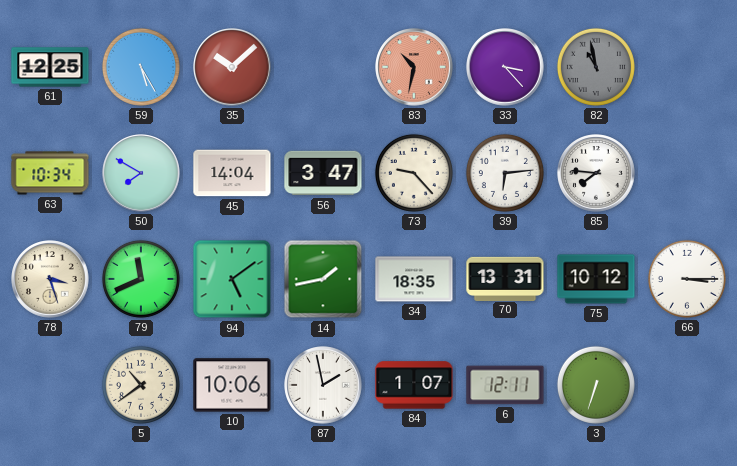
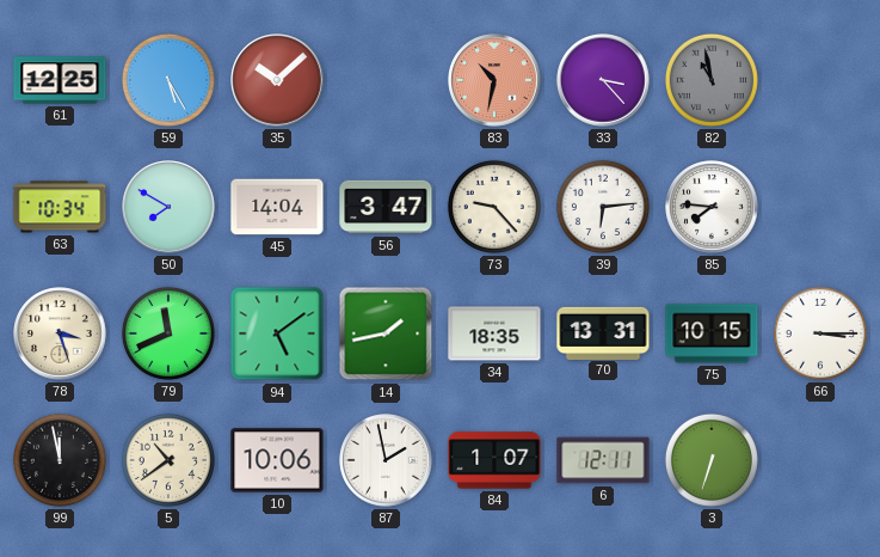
75: 10:12 -> 10:15 (712, 333)
99: none -> 11:58 (60, 460)
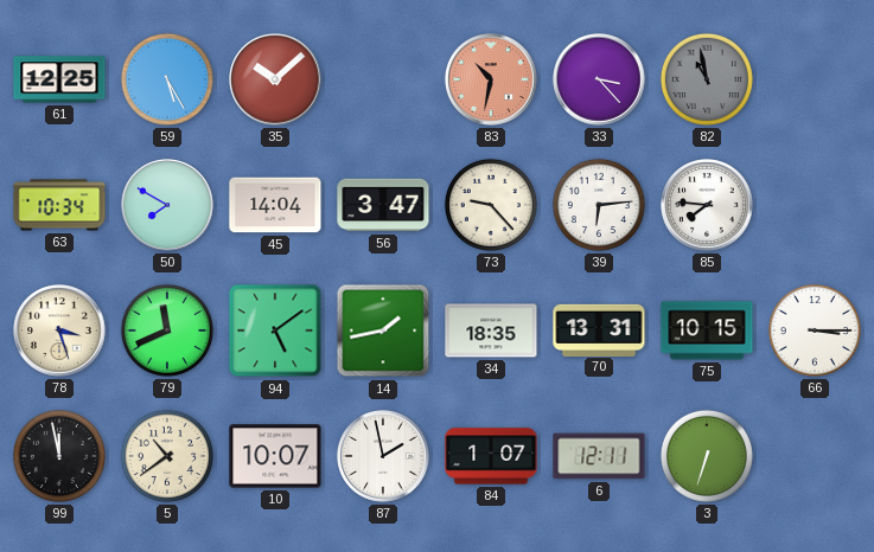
10: 10:06 -> 10:07 (275, 456)
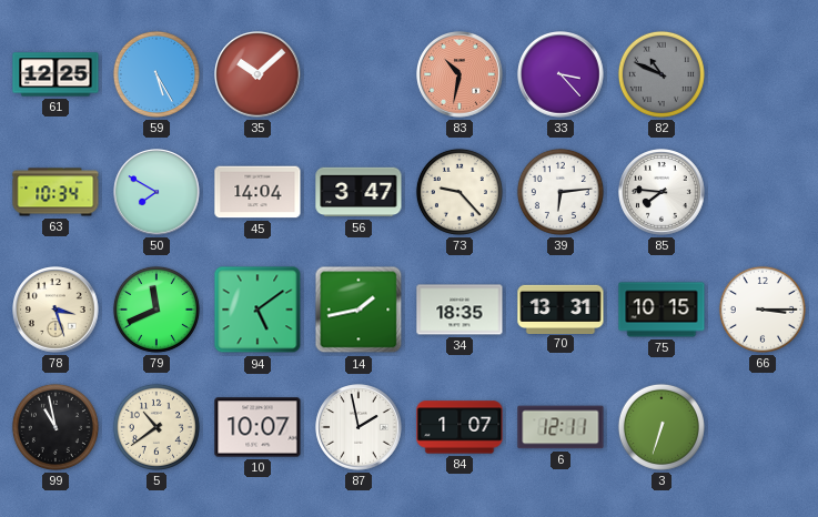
82: 10:58 -> 10:49 (662, 74)
99: 11:58 -> 10:58 (55, 427)
